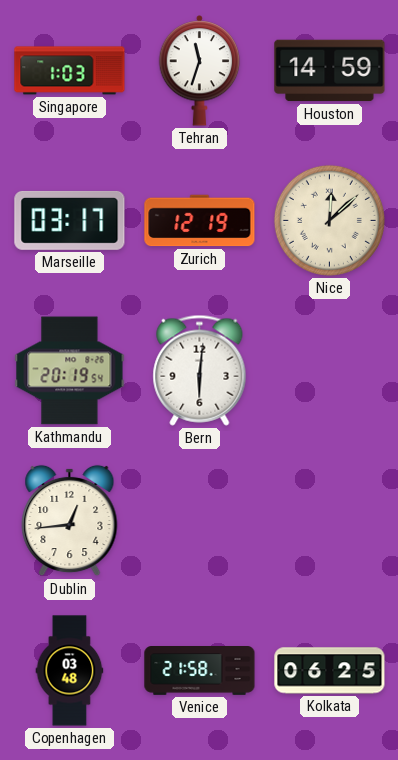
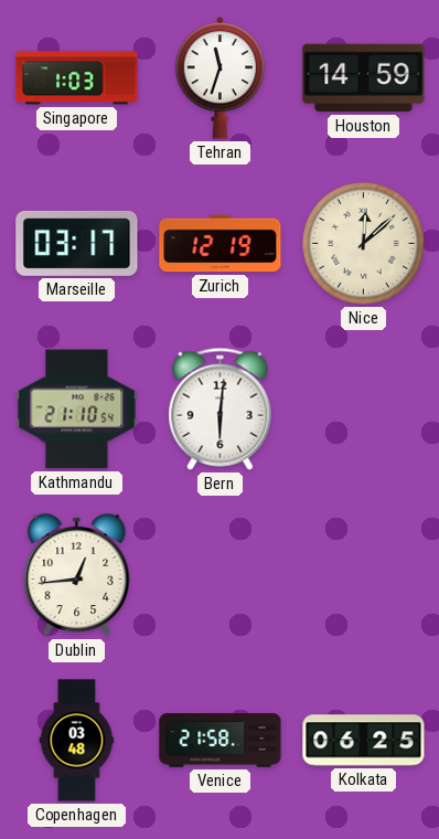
Kathmandu: 20:19 -> 21:10 (77, 410)
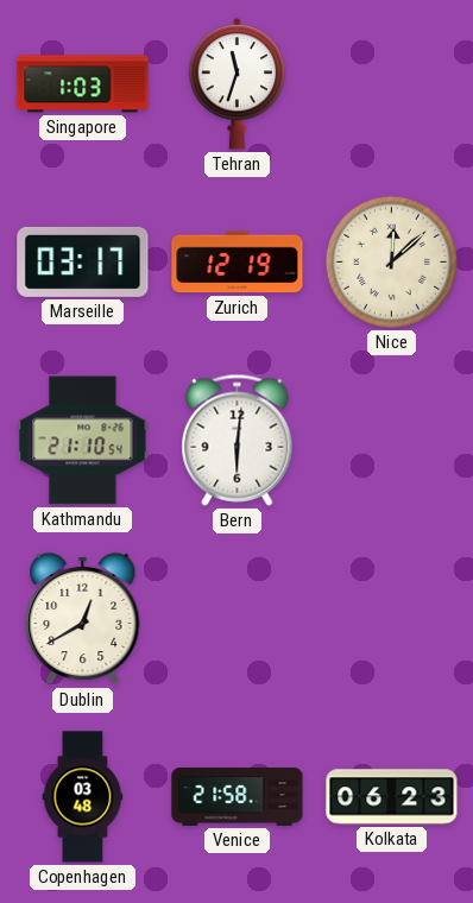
Houston: 14:59 -> none (364, 78)
Dublin: 12:44 -> 12:40 (83, 619)
Kolkata: 06:25 -> 06:23 (392, 797)
